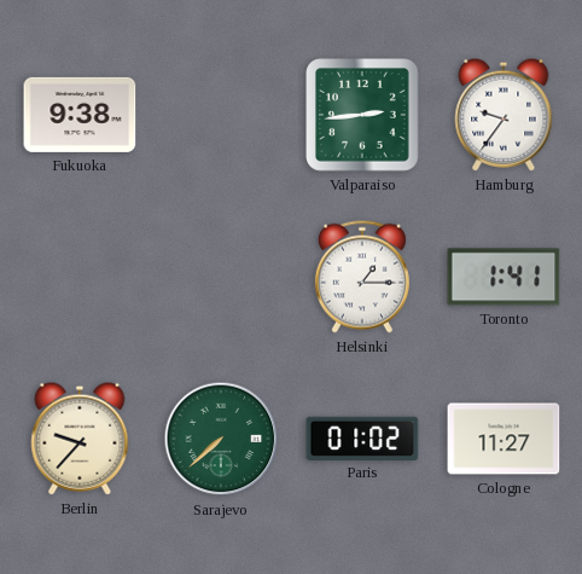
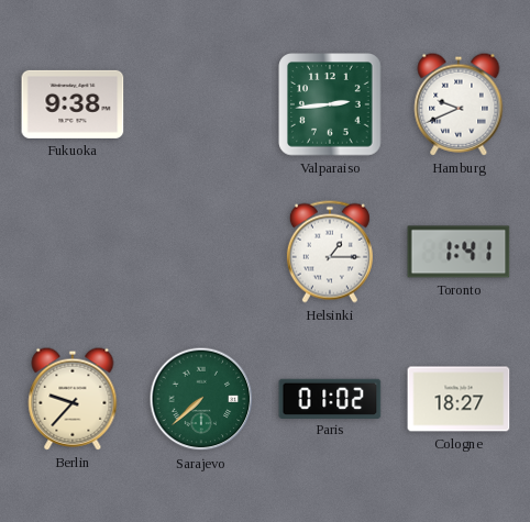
Hamburg: 9:36 -> 9:41 (459, 104)
Cologne: 11:27 -> 18:27 (459, 399)
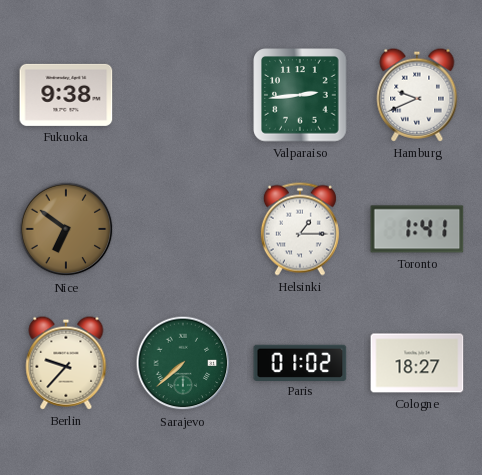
Nice: none -> 6:51 (66, 229)
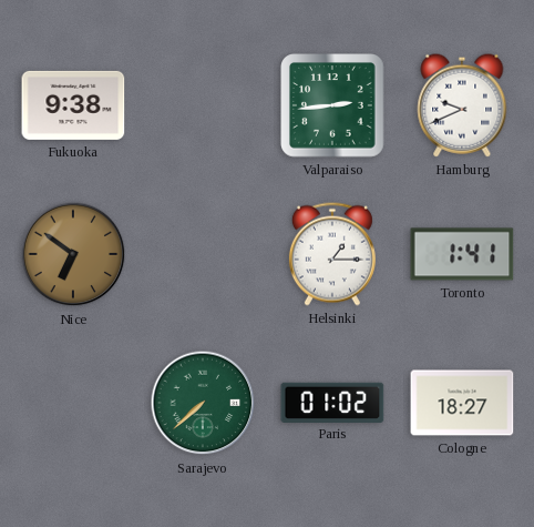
Berlin: 9:37 -> none (66, 363)
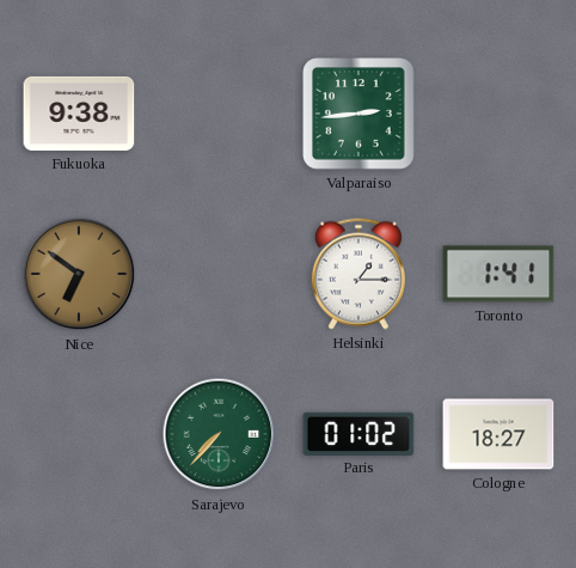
Hamburg: 9:41 -> none (462, 105)
Sarajevo: 7:38 -> 7:37 (219, 434)
